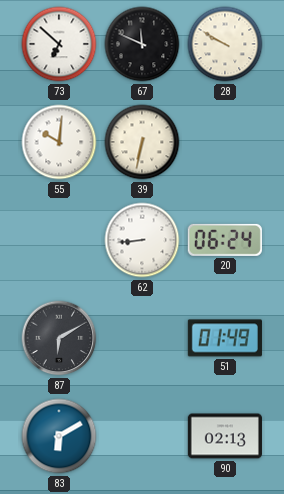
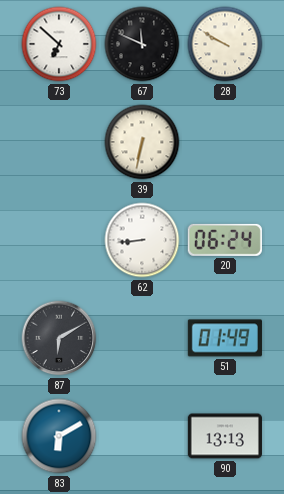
55: 10:01 -> none (59, 142)
90: 02:13 -> 13:13 (225, 436)
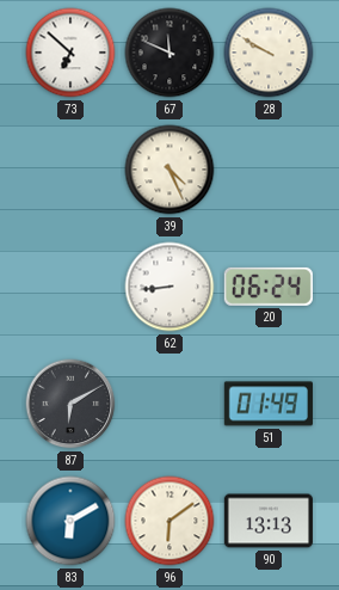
39: 6:32 -> 4:26 (169, 170)
96: none -> 6:09 (169, 521)
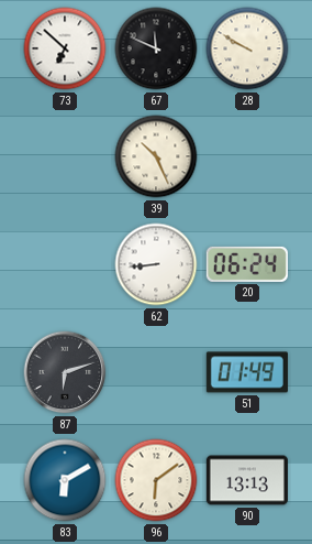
39: 4:26 -> 10:26 (156, 156)
87: 6:10 -> 6:12 (65, 372)
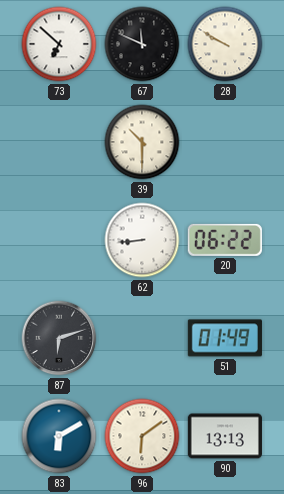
39: 10:26 -> 10:30 (142, 142)
20: 06:24 -> 06:22 (225, 240)
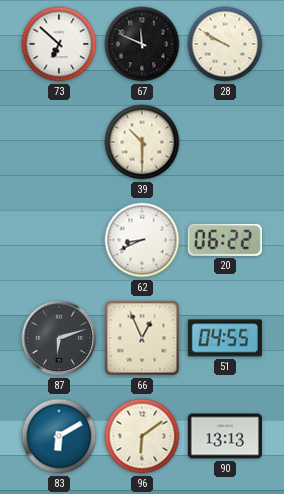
62: 8:44 -> 8:41 (142, 240)
66: none -> 12:56 (142, 338)
51: 01:49 -> 04:55 (225, 338)
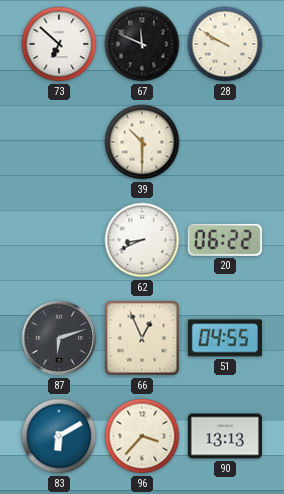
96: 6:09 -> 3:37 (142, 436)
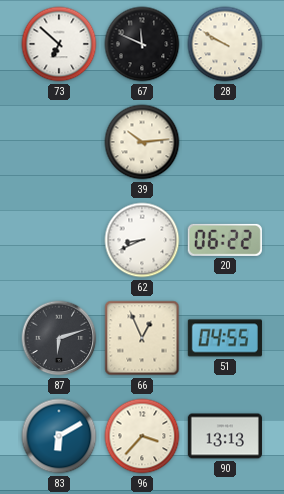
39: 10:30 -> 10:14 (142, 142)
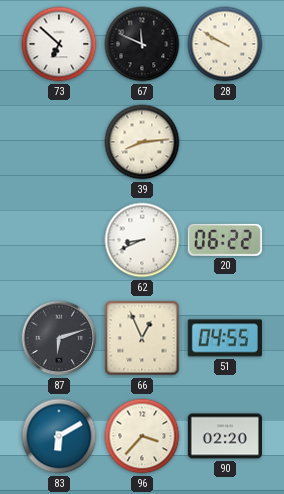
39: 10:14 -> 8:14 (142, 142)
90: 13:13 -> 02:20 (225, 436)
